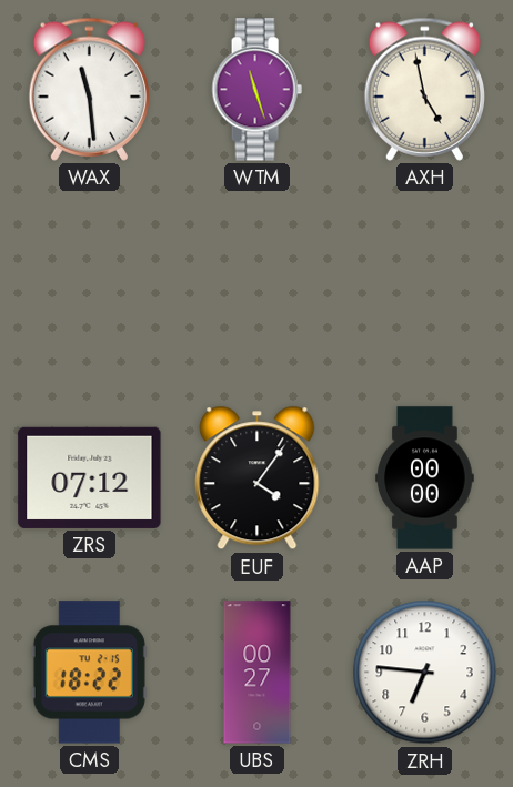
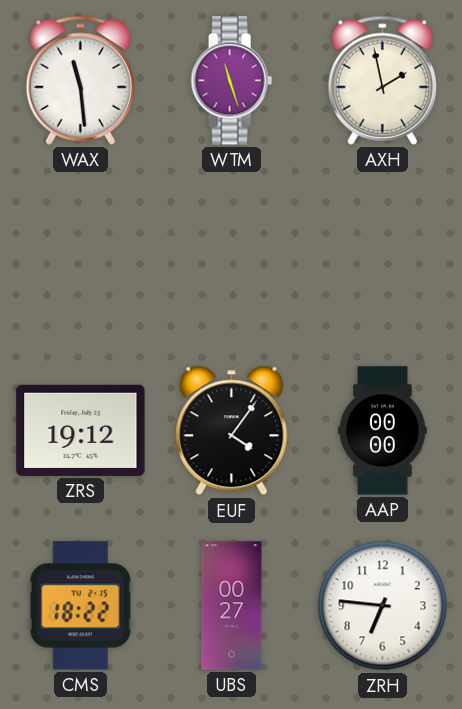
AXH: 4:58 -> 1:58 (382, 80)
ZRS: 07:12 -> 19:12 (81, 430)
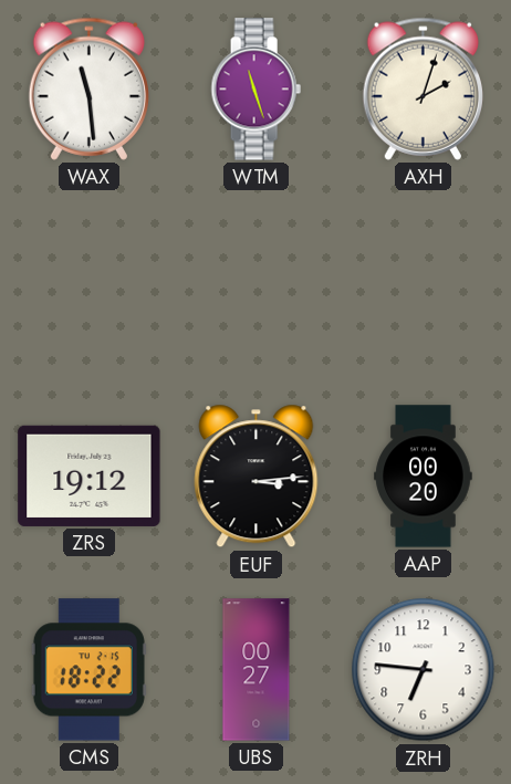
AXH: 1:58 -> 2:03 (423, 88)
EUF: 4:06 -> 3:14 (257, 477)
AAP: 00:00 -> 00:20 (424, 477)
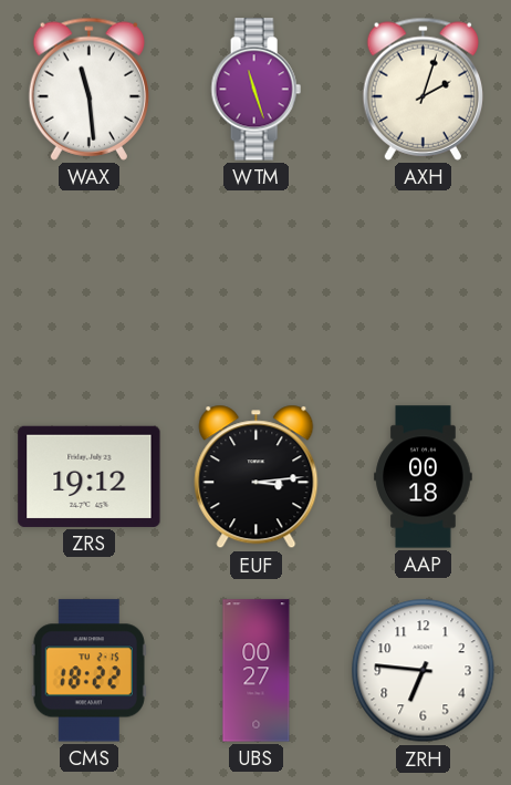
AAP: 00:20 -> 00:18 (424, 477)
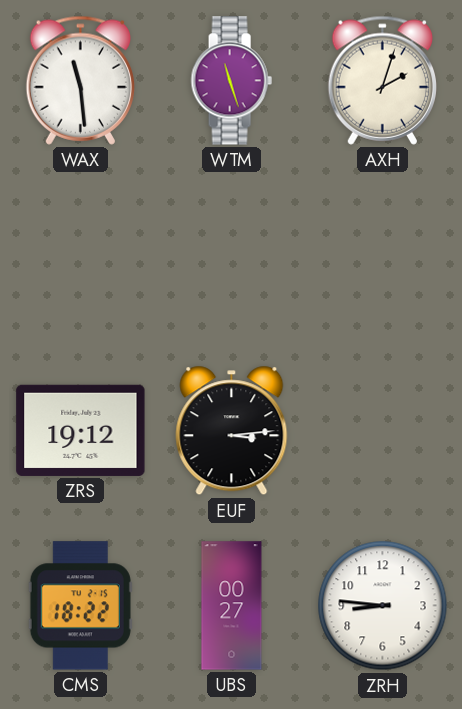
AAP: 00:18 -> none (424, 477)
ZRH: 6:46 -> 8:46 (383, 606)
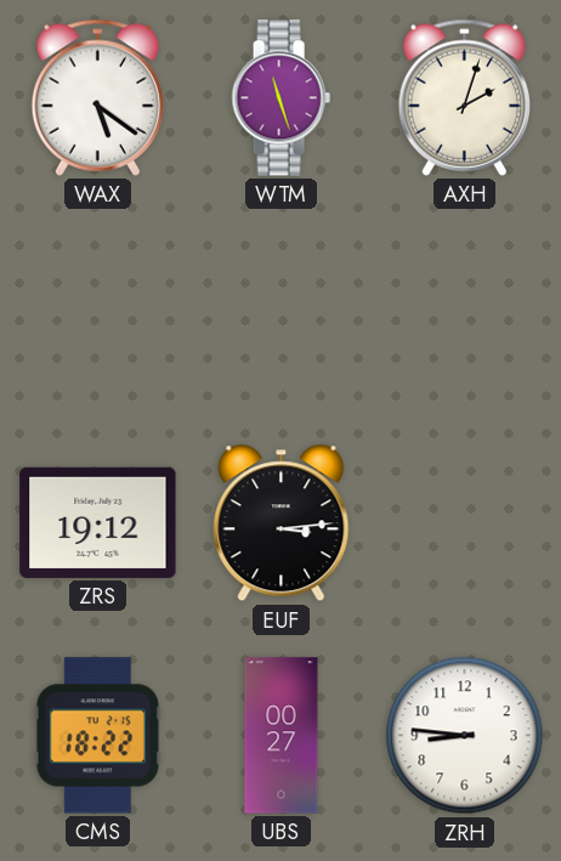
WAX: 11:29 -> 5:21 (97, 97)
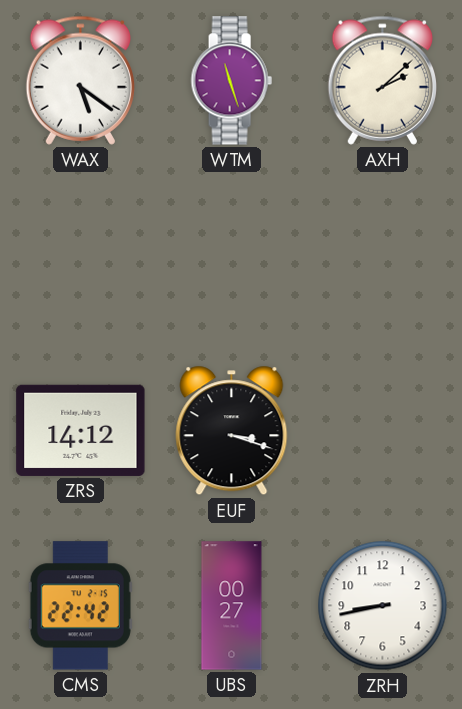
AXH: 2:03 -> 2:08 (382, 80)
ZRS: 19:12 -> 14:12 (81, 430)
EUF: 3:14 -> 3:18 (232, 431)
CMS: 18:22 -> 22:42 (80, 606)
ZRH: 8:46 -> 8:43 (383, 606)
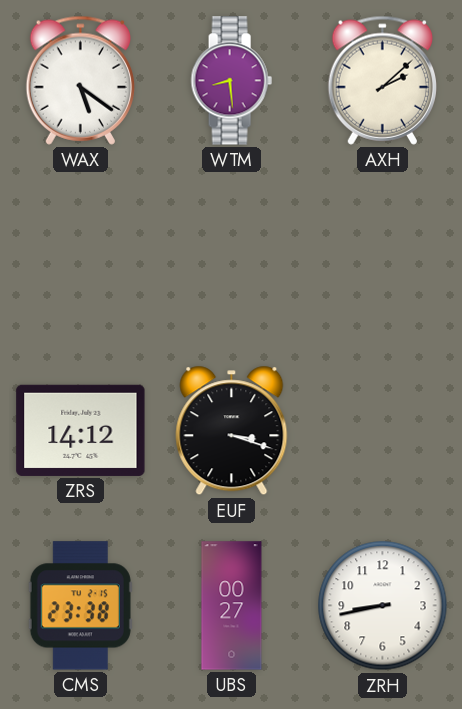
WTM: 11:27 -> 8:29 (231, 81)
CMS: 22:42 -> 23:38 (80, 606)
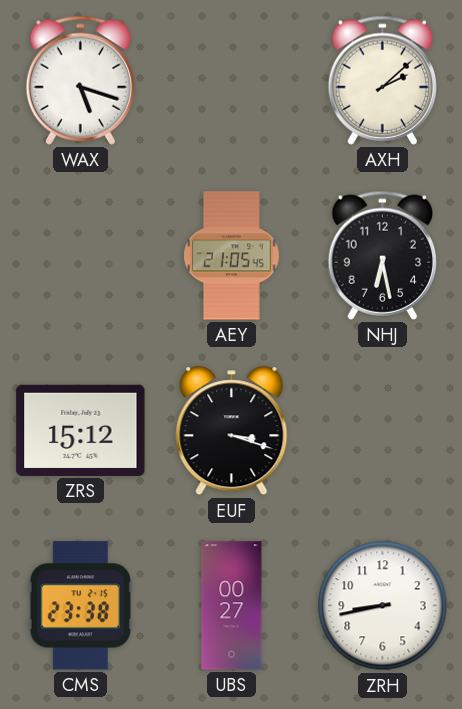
WAX: 5:21 -> 5:18 (80, 80)
WTM: 8:29 -> none (231, 81)
AEY: none -> 21:05 (232, 256)
NHJ: none -> 6:28 (382, 255)
ZRS: 14:12 -> 15:12 (81, 430)
